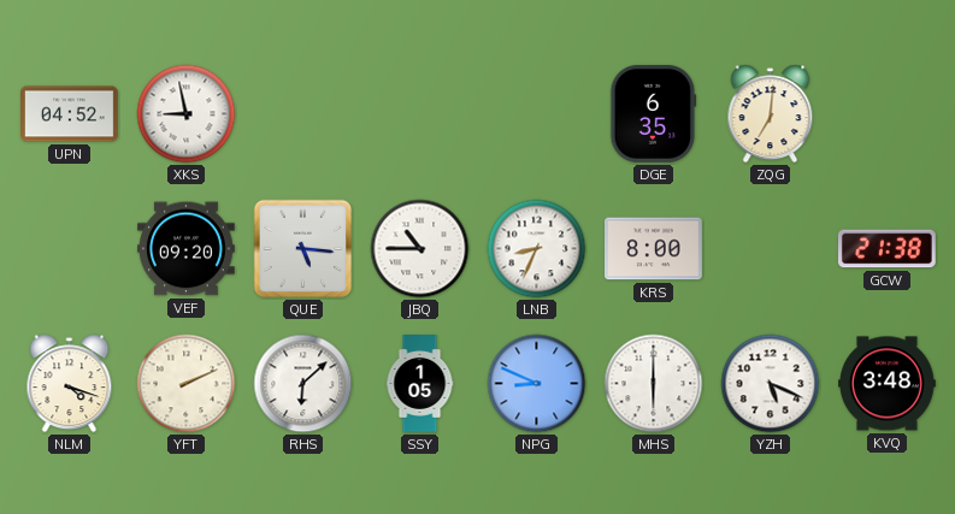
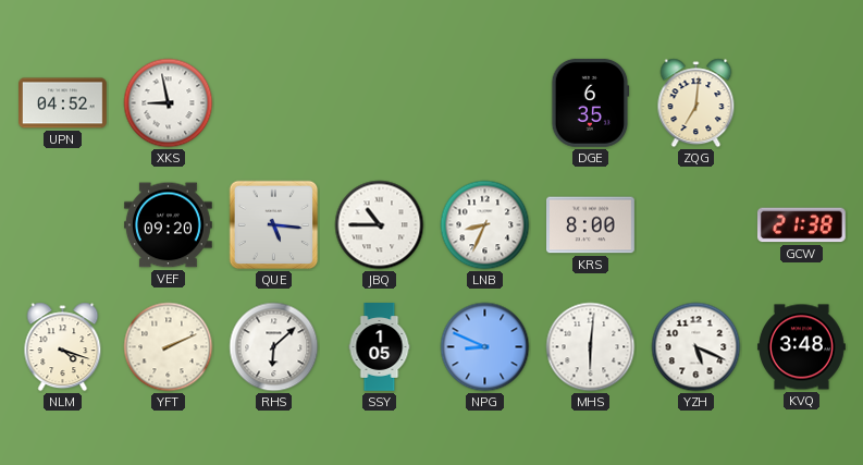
MHS: 6:00 -> 6:01 (591, 347)
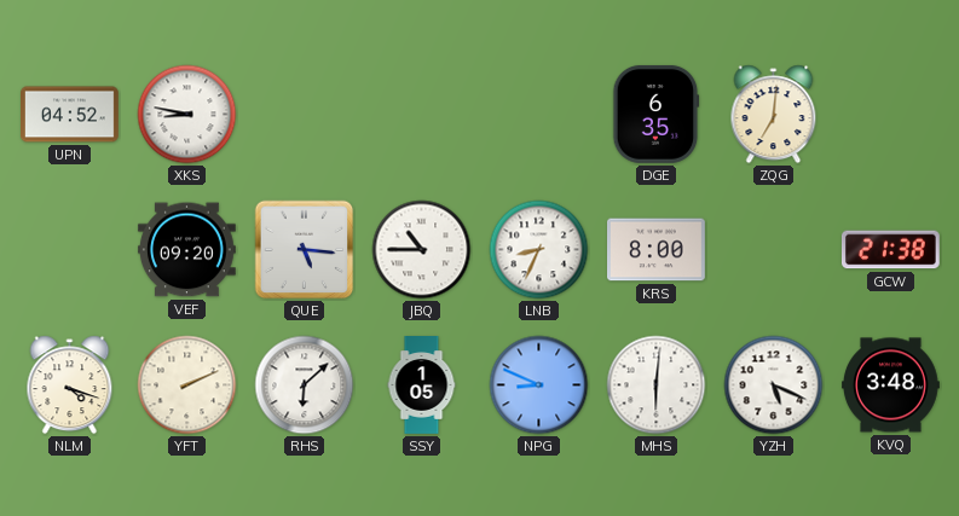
XKS: 8:58 -> 8:47 (187, 115)
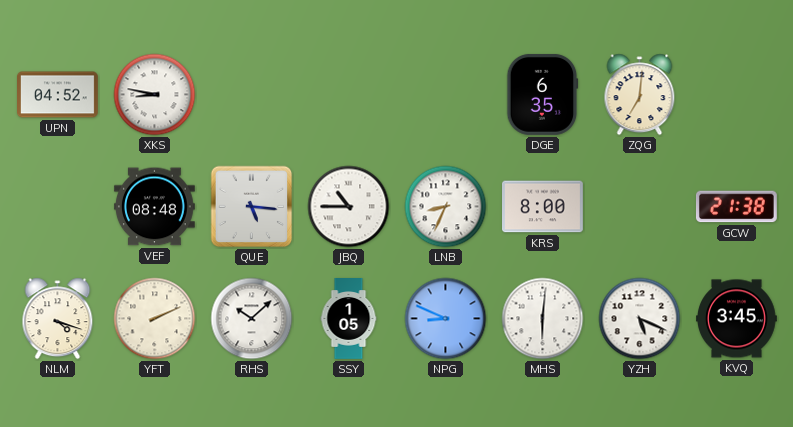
VEF: 09:20 -> 08:48 (154, 207)
RHS: 6:08 -> 10:08 (252, 319)
KVQ: 3:48 -> 3:45 (737, 319)
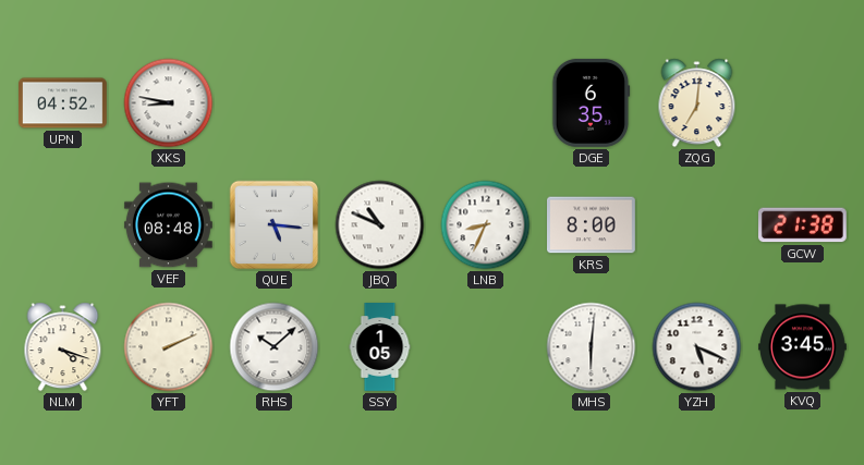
JBQ: 10:45 -> 10:49 (380, 225)
NPG: 8:49 -> none (446, 319)
